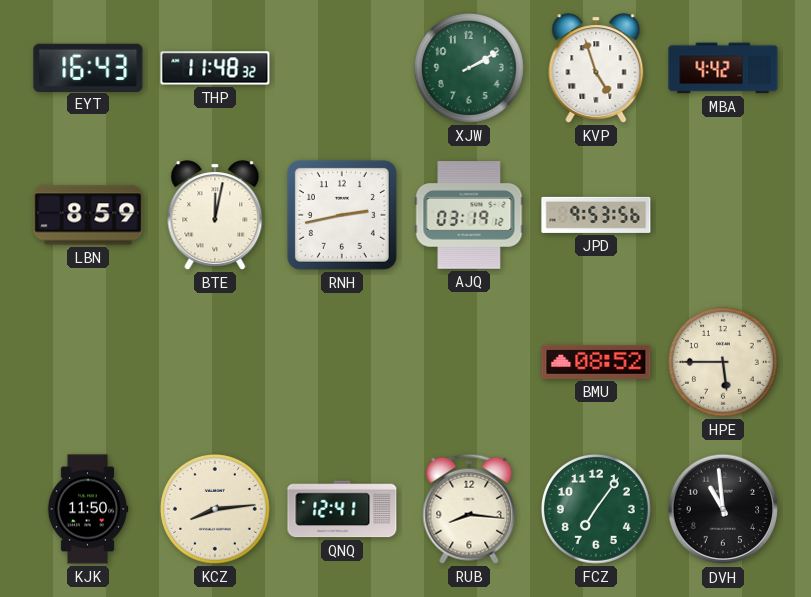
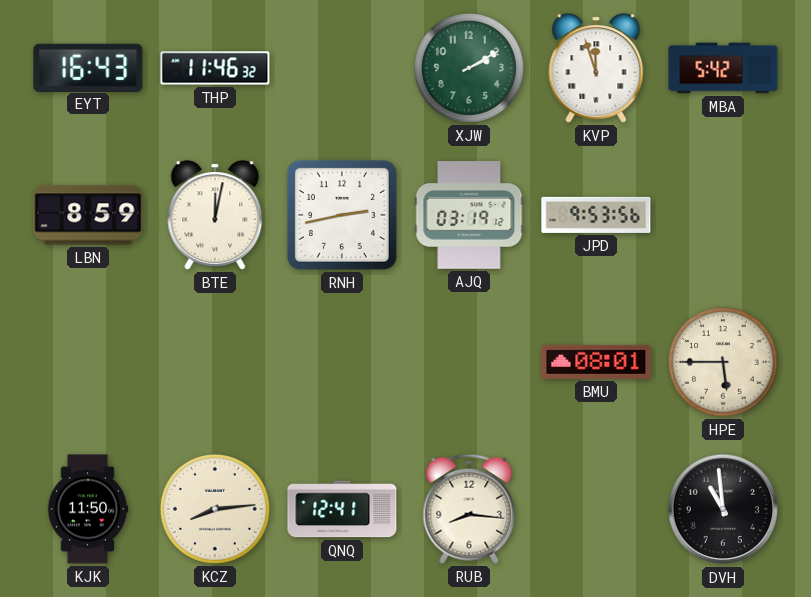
THP: 11:48 -> 11:46 (215, 68)
KVP: 4:57 -> 11:57 (596, 68)
MBA: 4:42 -> 5:42 (723, 68)
BMU: 08:52 -> 08:01 (596, 362)
FCZ: 7:06 -> none (596, 509)
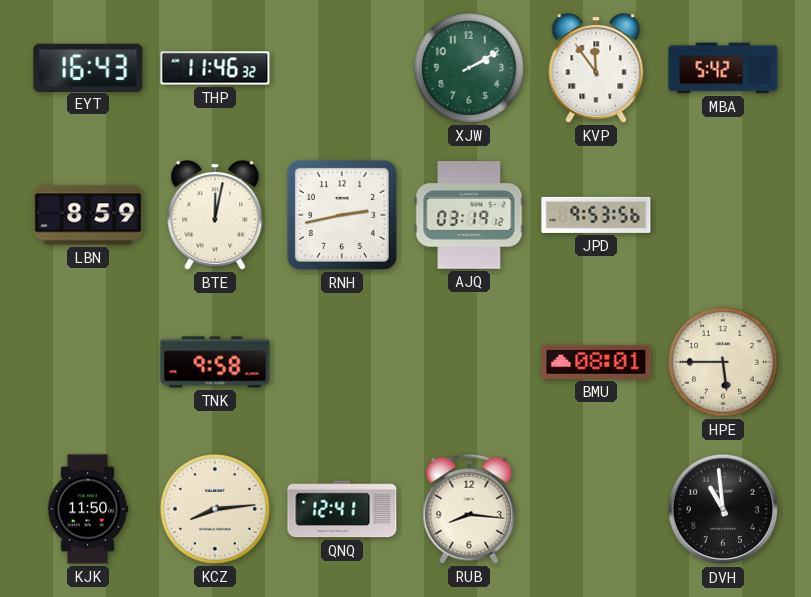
KVP: 11:57 -> 11:54 (596, 68)
TNK: none -> 9:58 (215, 362)
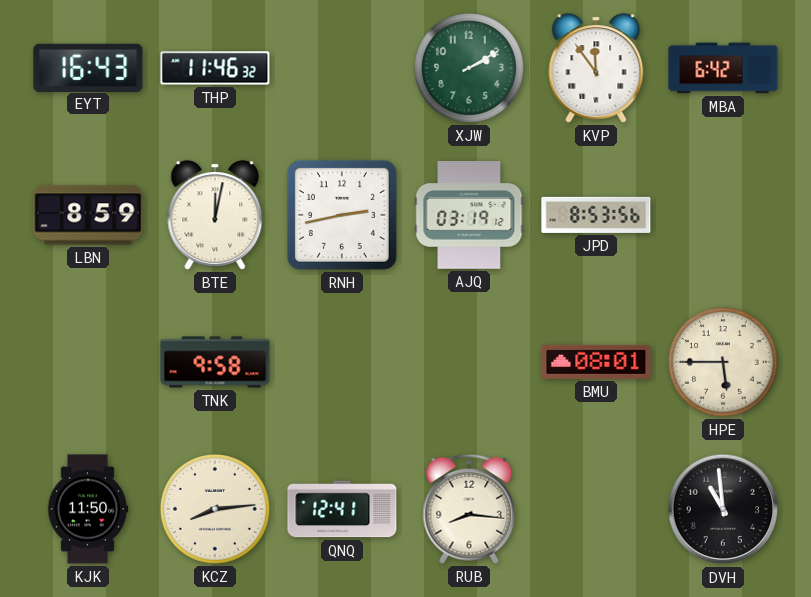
MBA: 5:42 -> 6:42 (723, 68)
JPD: 9:53 -> 8:53 (596, 215)
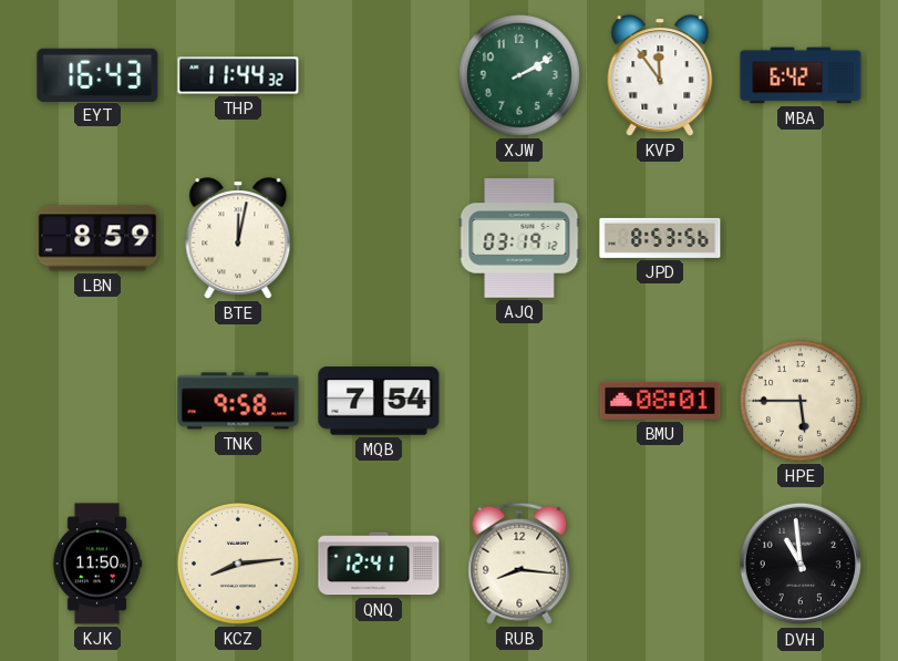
THP: 11:46 -> 11:44 (238, 75)
RNH: 2:43 -> none (342, 215)
MQB: none -> 7:54 (379, 401)
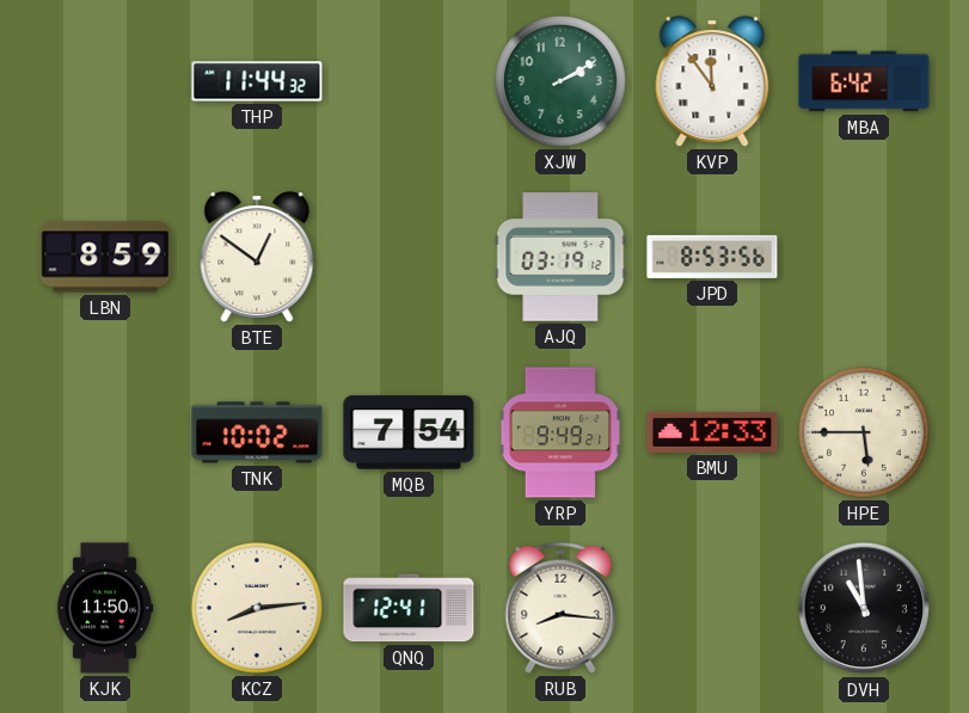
EYT: 16:43 -> none (97, 74)
BTE: 12:02 -> 12:51 (257, 257)
TNK: 9:58 -> 10:02 (257, 432)
YRP: none -> 9:49 (560, 432)
BMU: 08:01 -> 12:33 (712, 432)
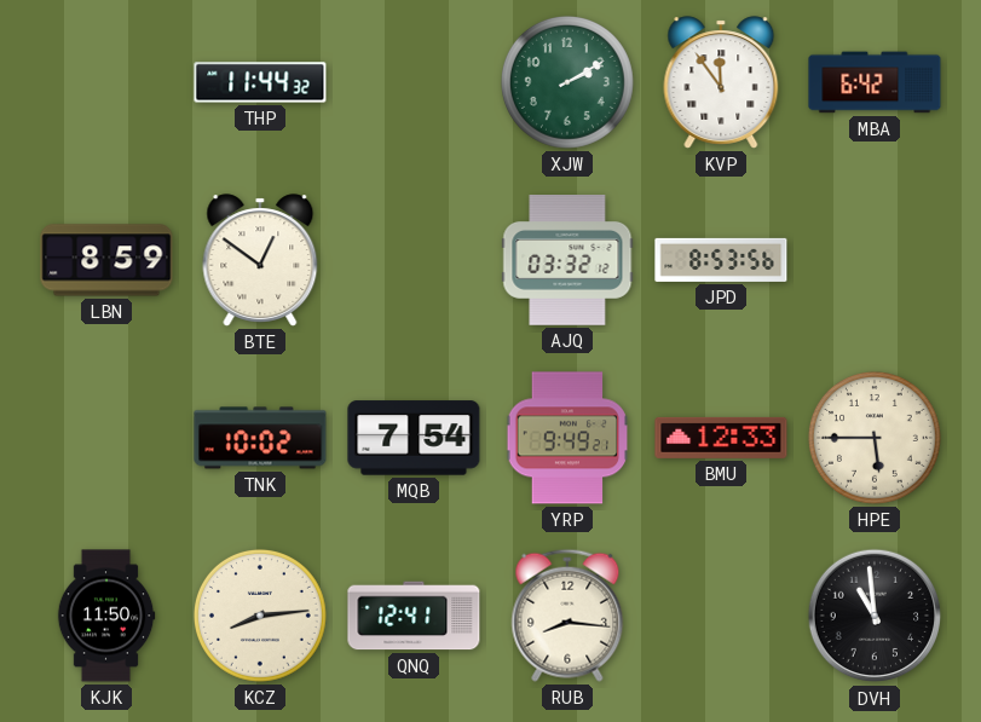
AJQ: 03:19 -> 03:32 (567, 261)
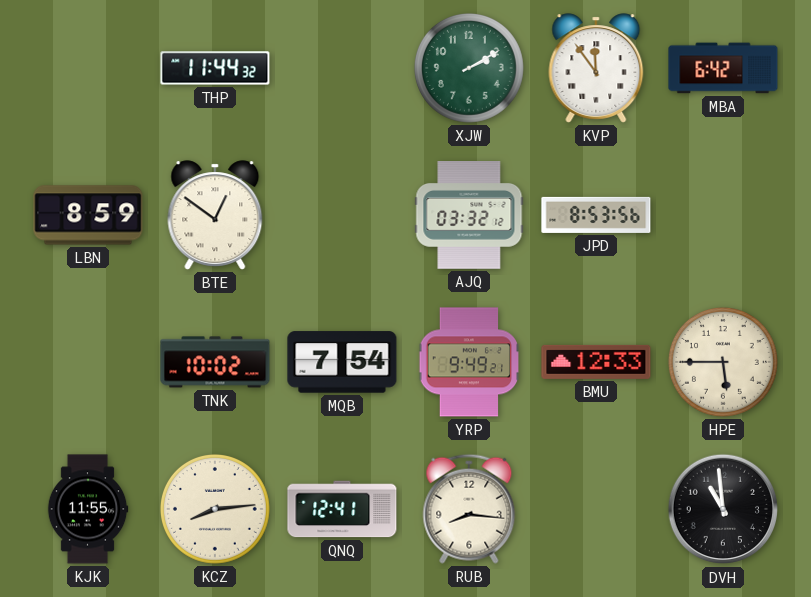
KJK: 11:50 -> 11:55 (88, 509)
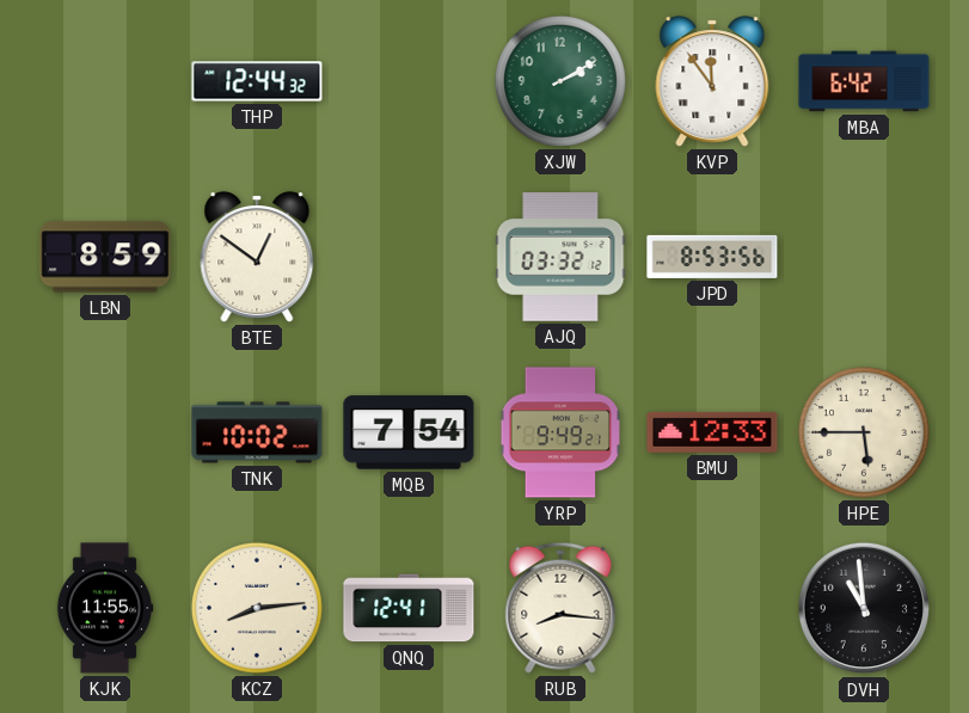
THP: 11:44 -> 12:44 (257, 81)
